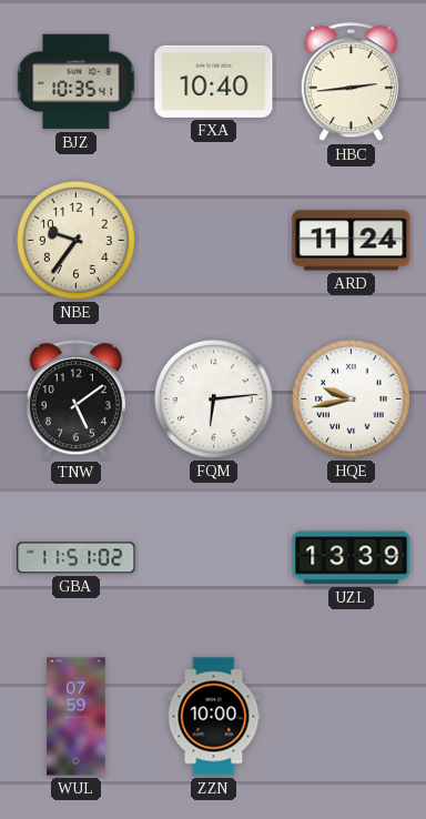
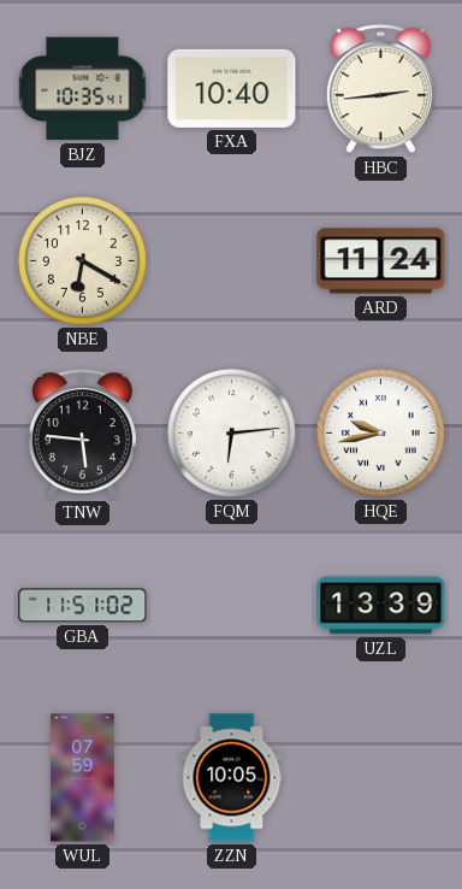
NBE: 9:36 -> 6:20 (83, 261)
TNW: 5:09 -> 5:46 (82, 434)
ZZN: 10:00 -> 10:05 (232, 778)
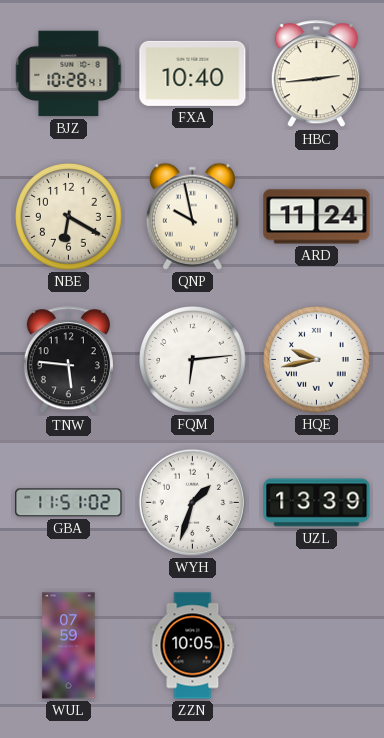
BJZ: 10:35 -> 10:28 (69, 74)
QNP: none -> 9:58 (192, 216)
WYH: none -> 1:33 (192, 502)
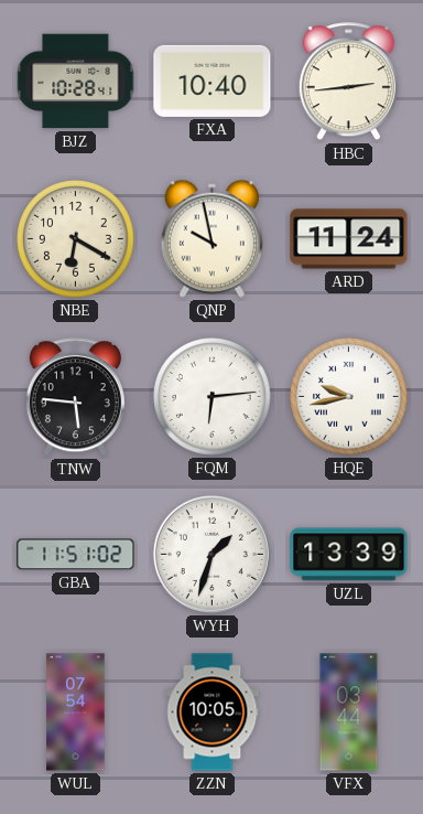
WUL: 07:59 -> 07:54 (76, 713)
VFX: none -> 03:44 (349, 713)
